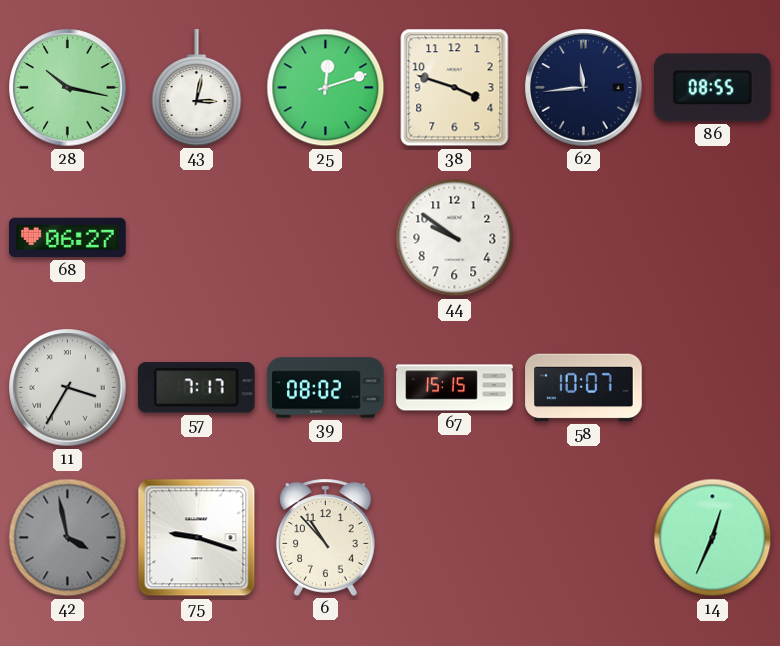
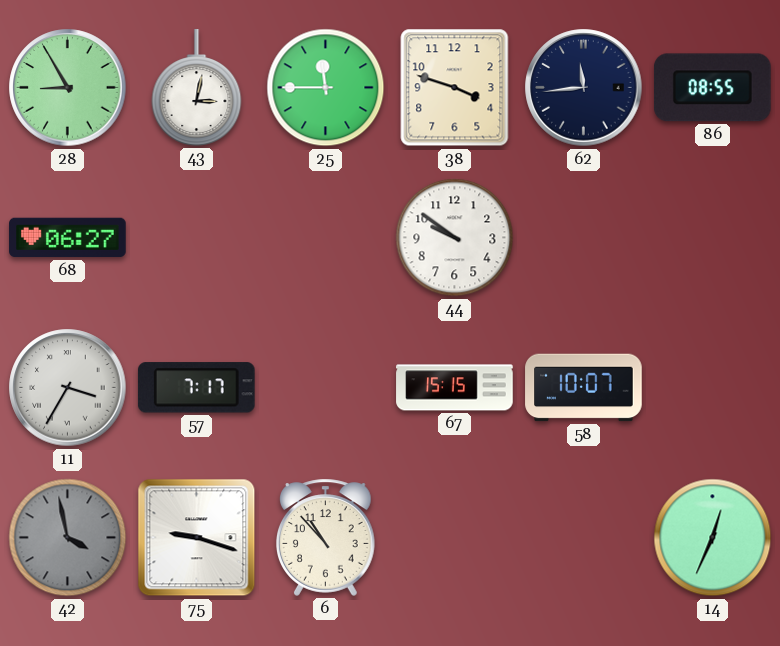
28: 10:17 -> 8:55 (68, 88)
25: 12:12 -> 11:45 (326, 88)
39: 08:02 -> none (326, 388)
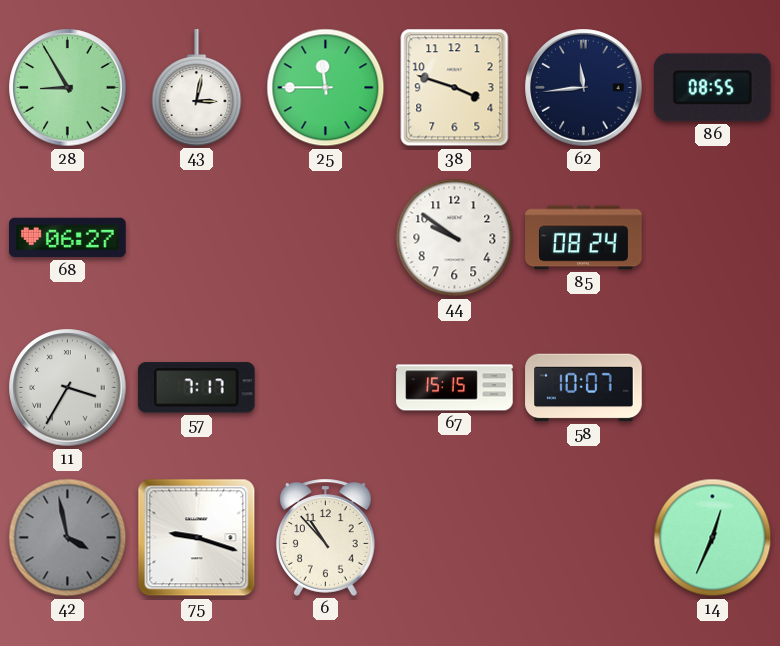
85: none -> 08:24 (584, 238)
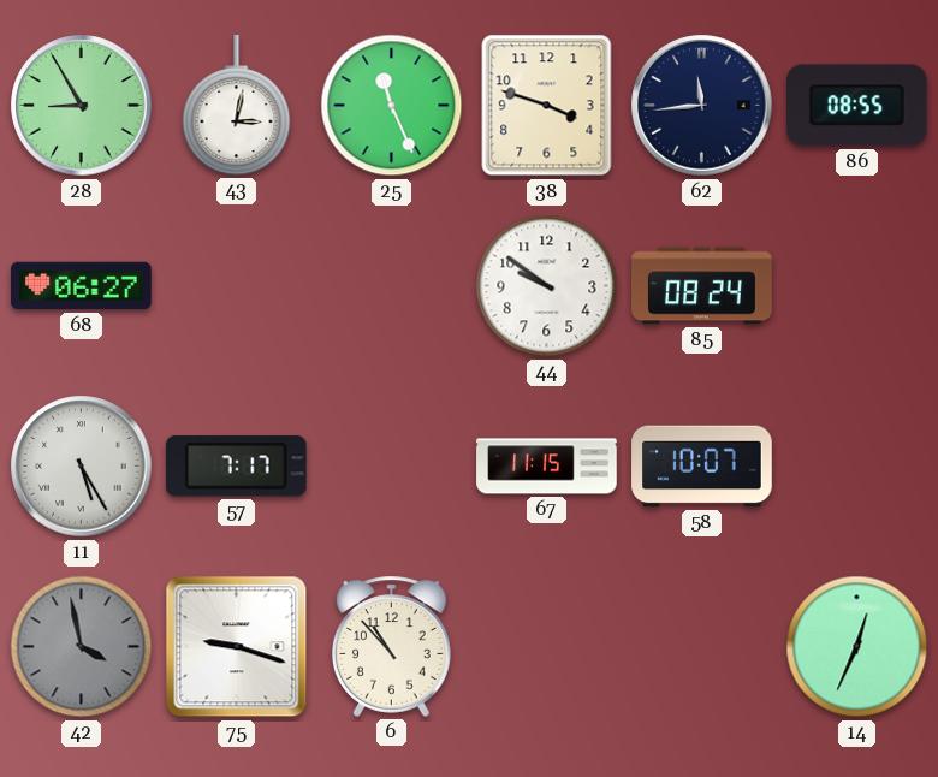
25: 11:45 -> 11:26 (392, 106)
11: 3:35 -> 5:25 (82, 467)
67: 15:15 -> 11:15 (547, 467)
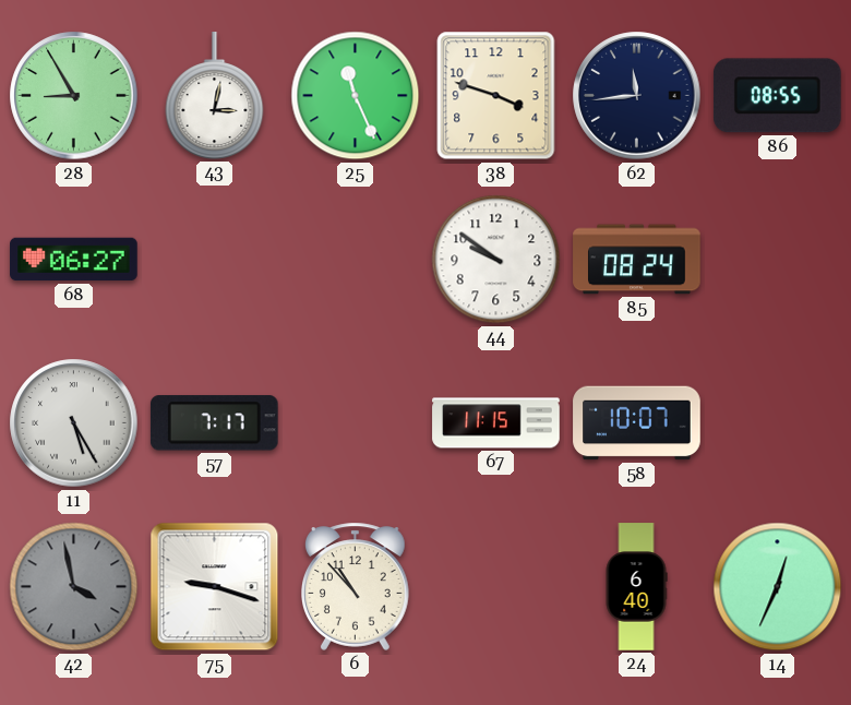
24: none -> 6:40 (636, 587)
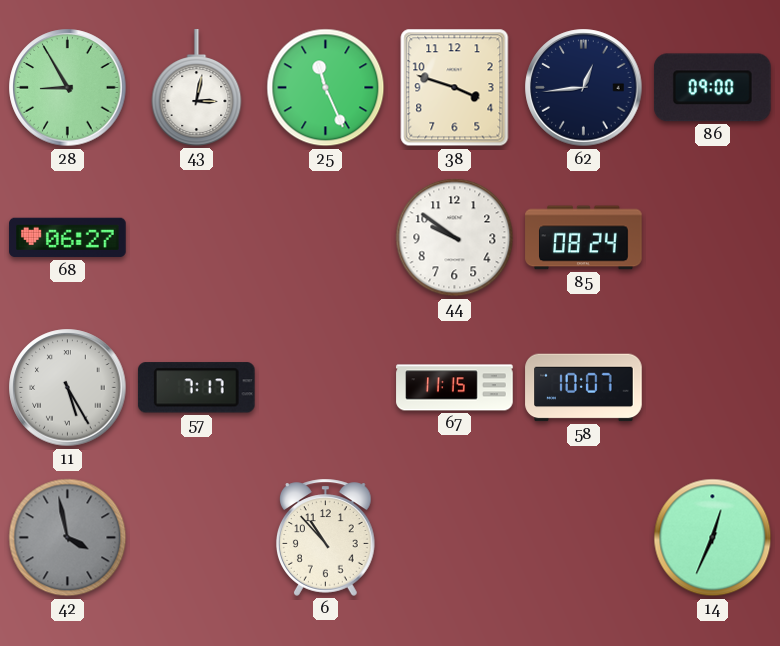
62: 11:44 -> 12:44 (584, 88)
86: 08:55 -> 09:00 (712, 88)
75: 9:18 -> none (215, 587)
24: 6:40 -> none (636, 587)
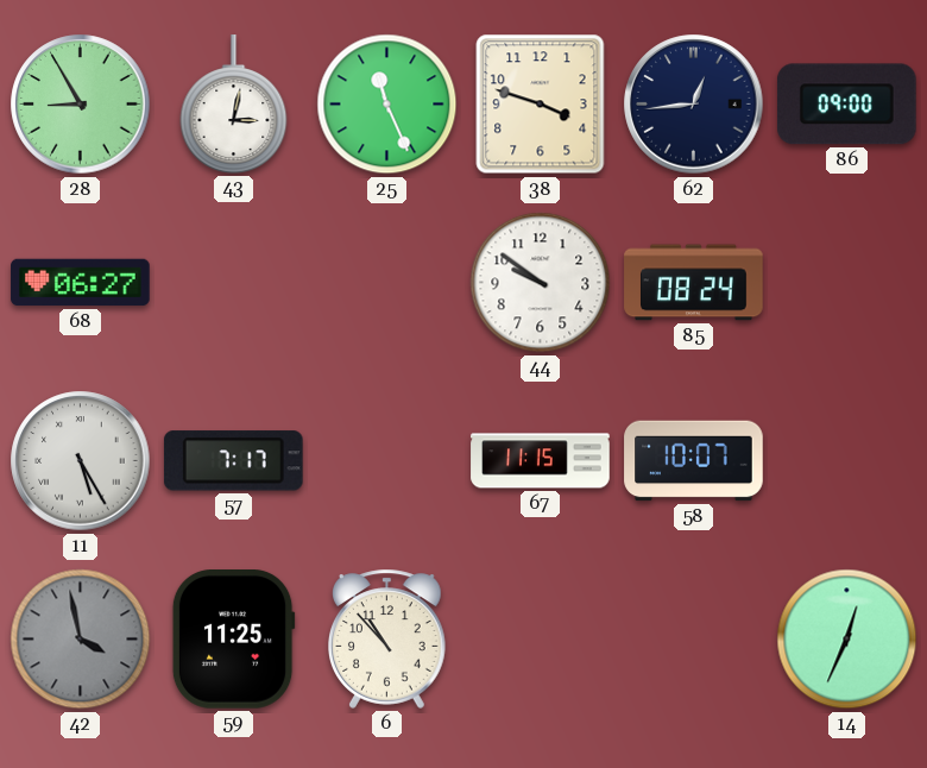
59: none -> 11:25 (233, 640)
